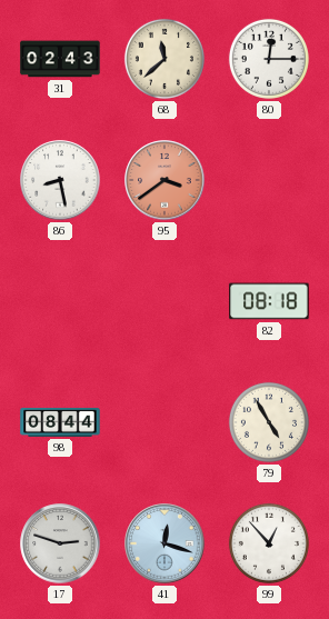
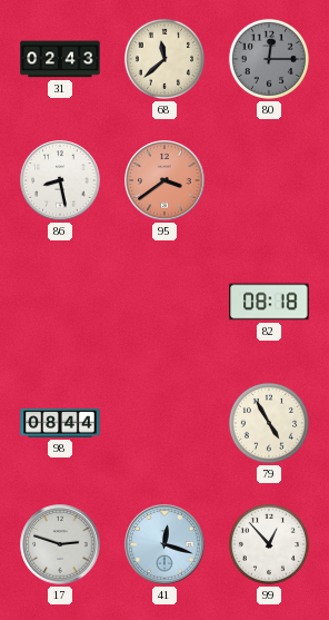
80 dial: white -> grey (269, 59)
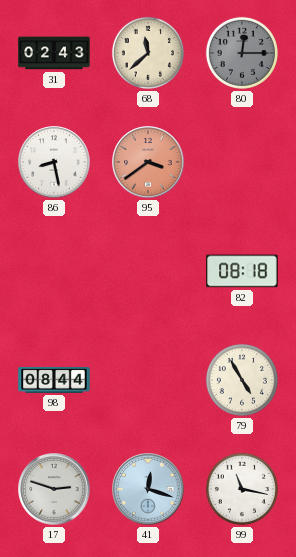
99: 12:53 -> 11:17 (242, 489)
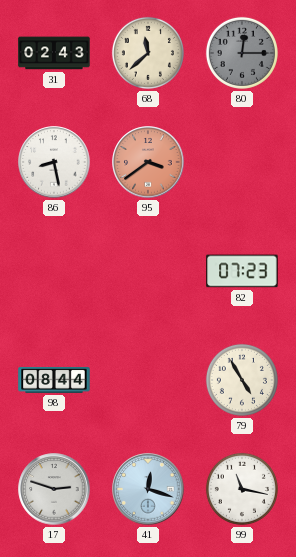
82: 08:18 -> 07:23 (242, 271)
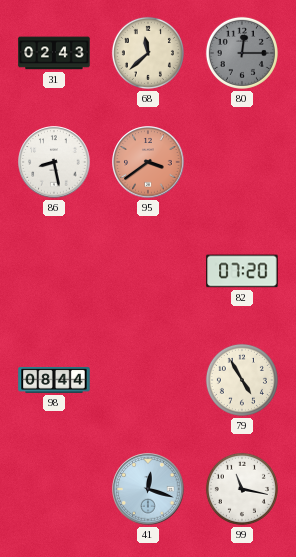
82: 07:23 -> 07:20 (242, 271)
17: 2:48 -> none (54, 489)
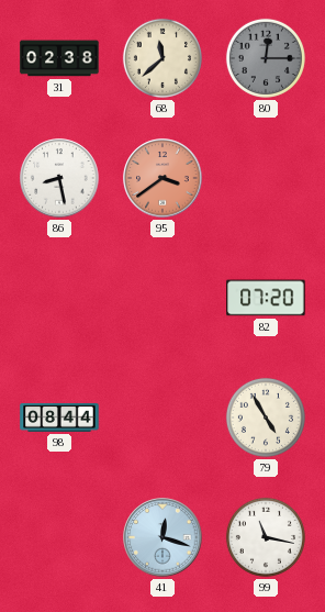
31: 02:43 -> 02:38 (59, 58)
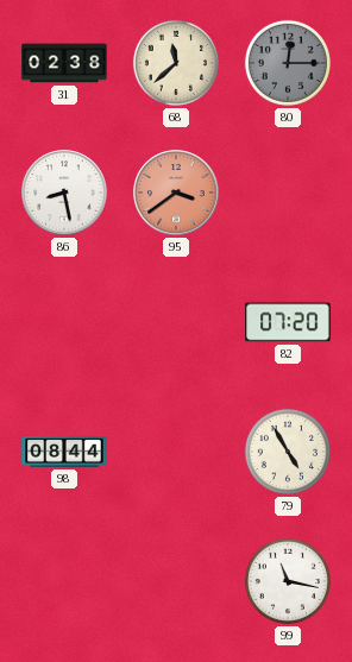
41: 12:18 -> none (162, 537)
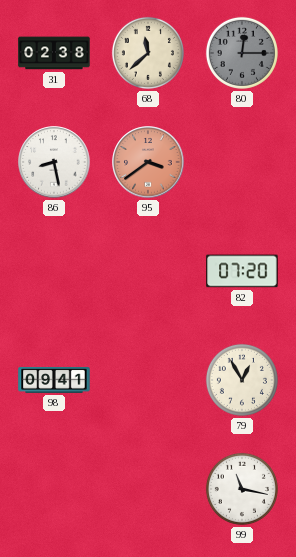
98: 08:44 -> 09:41 (54, 380)
79: 4:55 -> 12:55 (242, 380)
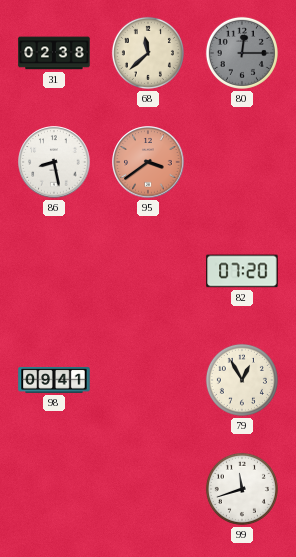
99: 11:17 -> 11:42 (242, 489)
